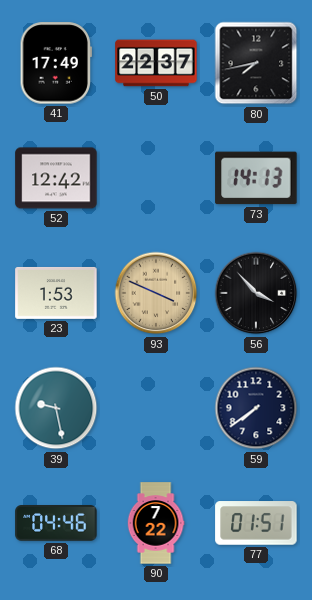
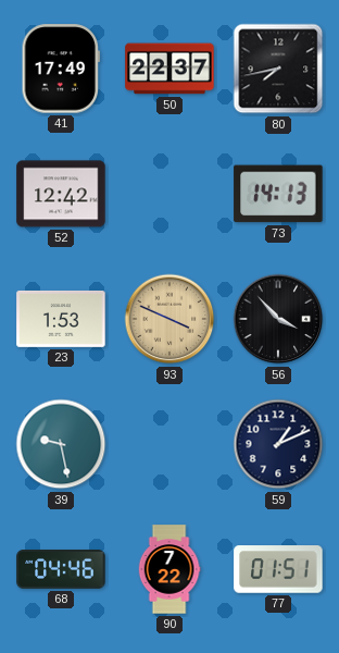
59: 7:39 -> 1:11 (278, 444)
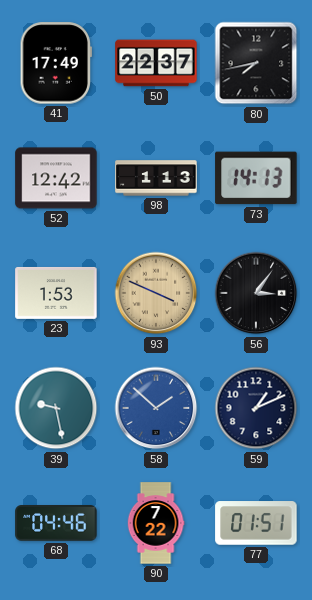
98: none -> 1:13 (156, 178)
56: 3:53 -> 3:06 (256, 293)
58: none -> 1:52 (156, 408)
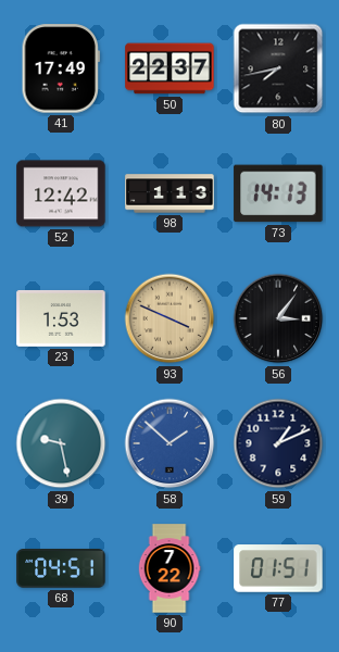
68: 04:46 -> 04:51 (61, 568)
